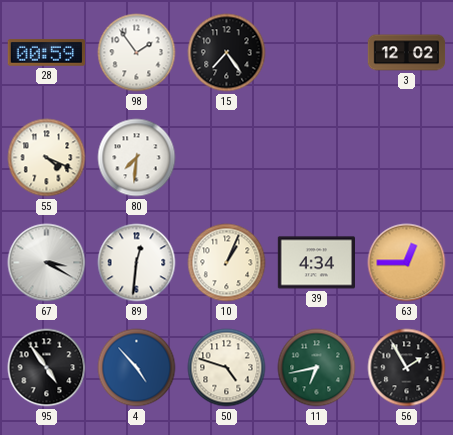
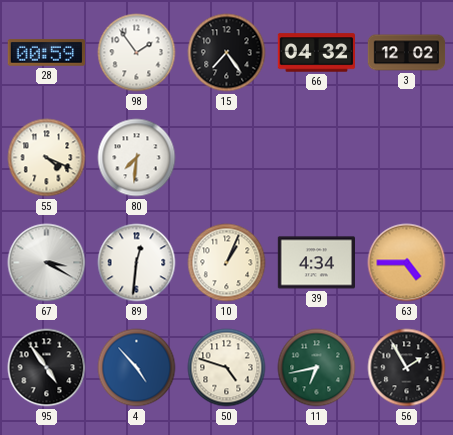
66: none -> 04:32 (316, 53)
63: 12:45 -> 4:45 (407, 263)
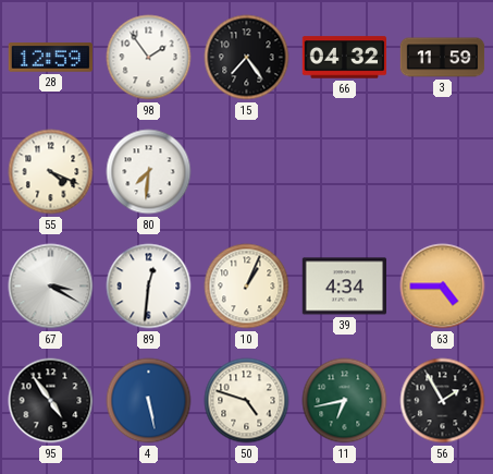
28: 00:59 -> 12:59 (50, 58)
3: 12:02 -> 11:59 (443, 58)
4: 4:53 -> 5:28 (149, 401)
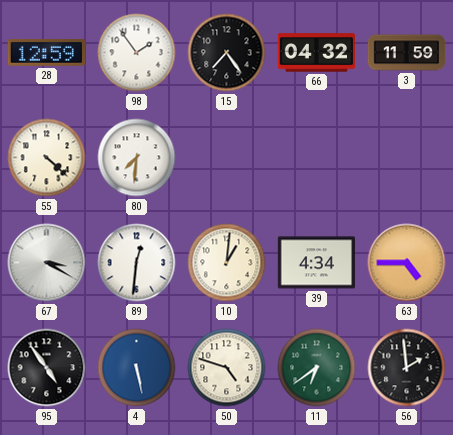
55: 4:19 -> 4:22 (47, 158)
10: 1:04 -> 1:01 (227, 263)
11: 6:43 -> 6:39 (317, 368)
56: 1:55 -> 1:59 (407, 368)
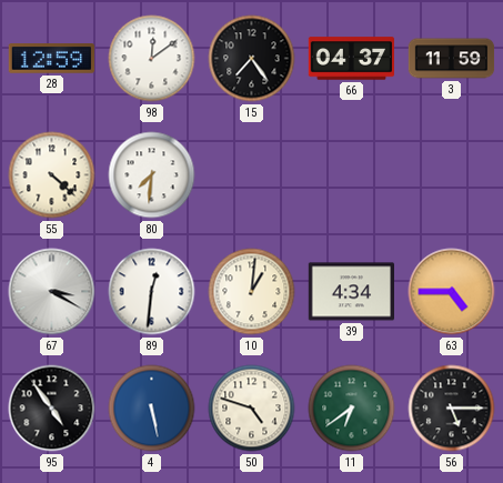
98: 1:54 -> 12:09 (152, 59)
66: 04:32 -> 04:37 (351, 59)
56: 1:59 -> 5:15 (452, 409)
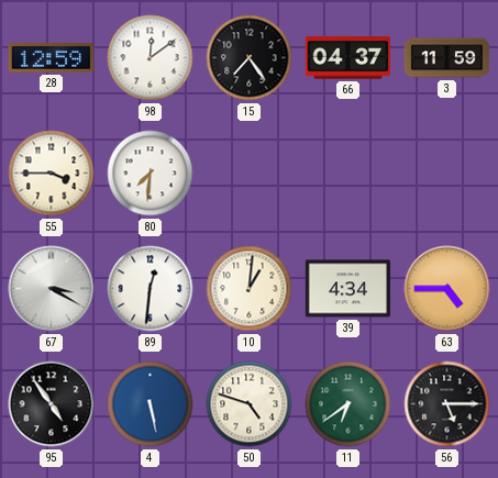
55: 4:22 -> 3:45 (52, 174)
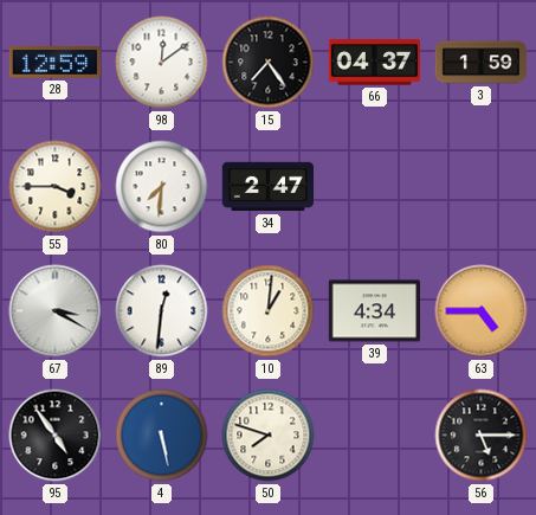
3: 11:59 -> 1:59 (482, 63)
34: none -> 2:47 (269, 187)
50: 4:48 -> 7:48 (269, 436)
11: 6:39 -> none (348, 404)
